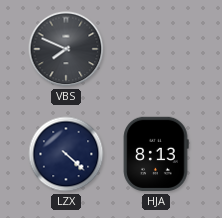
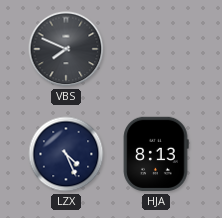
LZX: 4:22 -> 4:26 (66, 154)
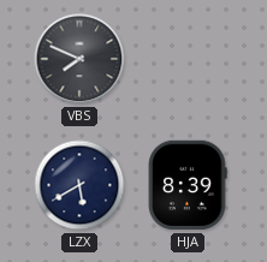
LZX: 4:26 -> 5:40 (79, 185)
HJA: 8:13 -> 8:39 (188, 185)
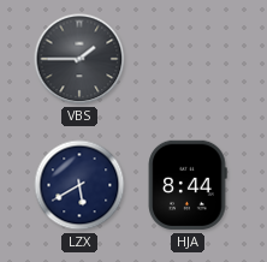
VBS: 7:49 -> 1:45 (79, 59)
HJA: 8:39 -> 8:44 (188, 185)
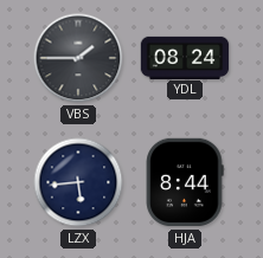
YDL: none -> 08:24 (185, 57)
LZX: 5:40 -> 5:44 (78, 182)
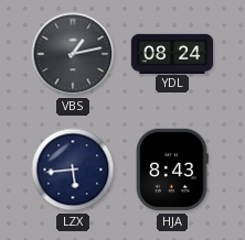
VBS: 1:45 -> 1:13 (73, 54)
HJA: 8:44 -> 8:43 (172, 170)
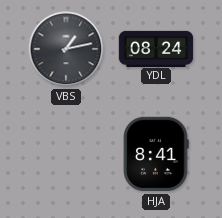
LZX: 5:44 -> none (73, 170)
HJA: 8:43 -> 8:41 (156, 154)
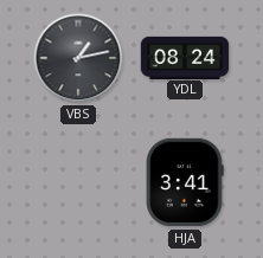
HJA: 8:41 -> 3:41 (185, 182)
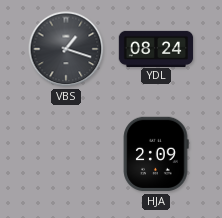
VBS: 1:13 -> 1:18 (66, 49)
HJA: 3:41 -> 2:09 (156, 154)
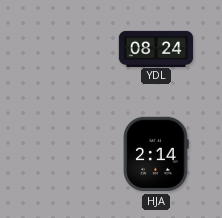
VBS: 1:18 -> none (66, 49)
HJA: 2:09 -> 2:14 (156, 154)
